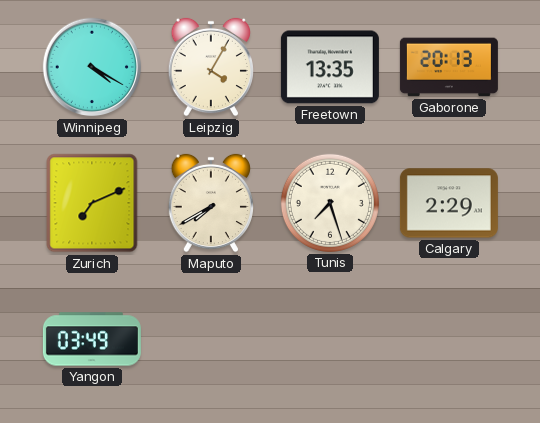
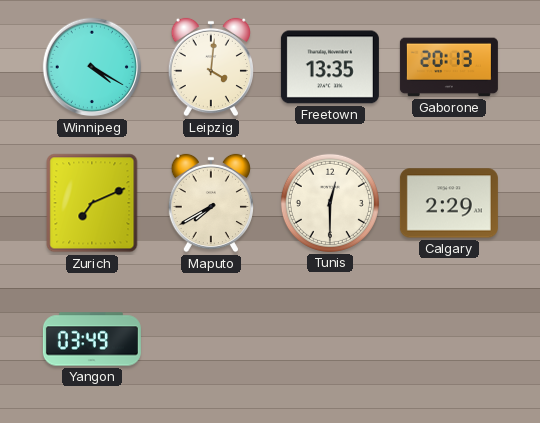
Leipzig: 4:05 -> 4:01 (211, 67)
Tunis: 7:27 -> 12:30 (330, 203)
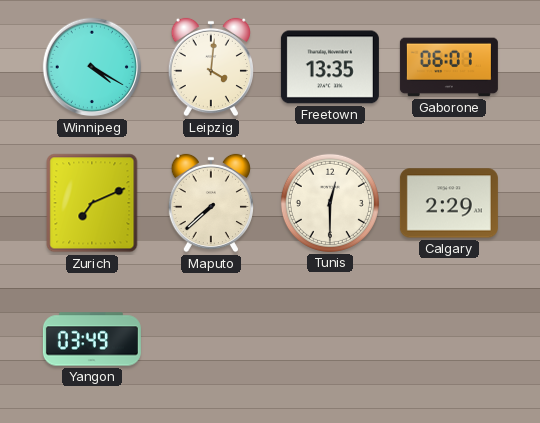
Gaborone: 20:13 -> 06:01 (449, 67)
Maputo: 7:40 -> 7:38 (211, 203)
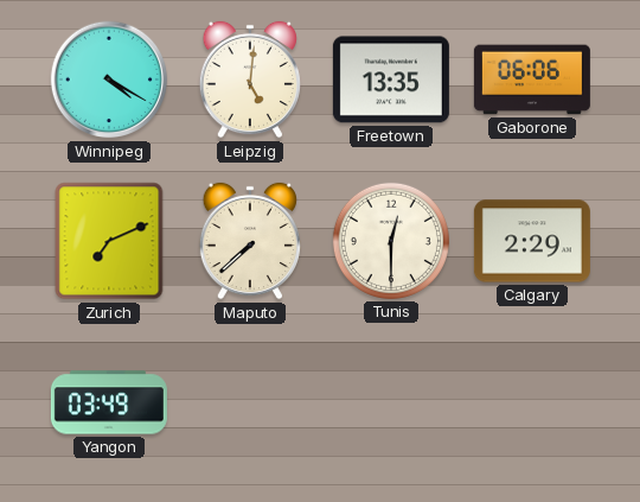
Leipzig: 4:01 -> 5:01 (250, 80)
Gaborone: 06:01 -> 06:06 (532, 80)
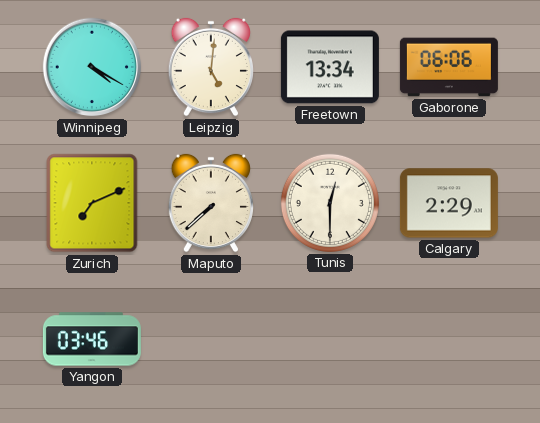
Freetown: 13:35 -> 13:34 (330, 67)
Yangon: 03:49 -> 03:46 (92, 339)
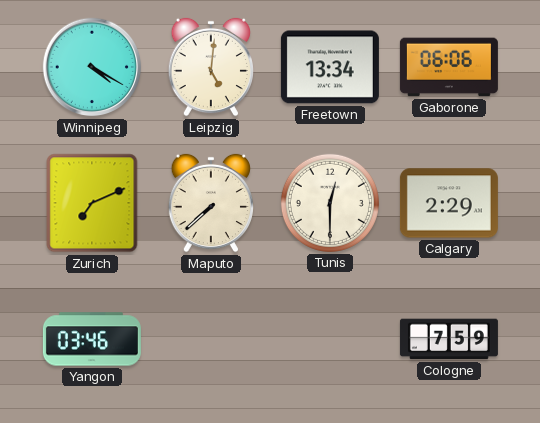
Cologne: none -> 7:59 (449, 339)
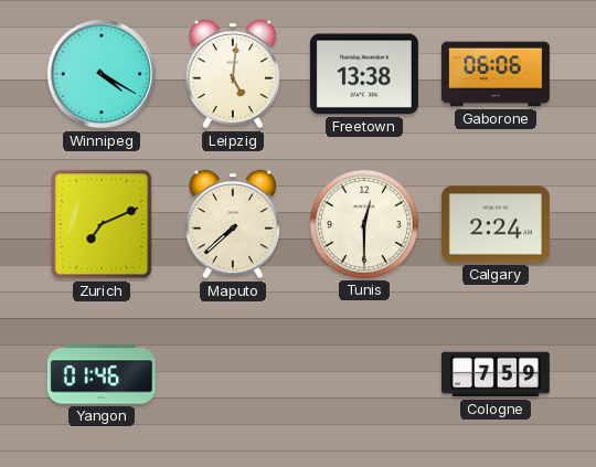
Freetown: 13:34 -> 13:38 (364, 74)
Calgary: 2:29 -> 2:24 (496, 224)
Yangon: 03:46 -> 01:46 (102, 374)
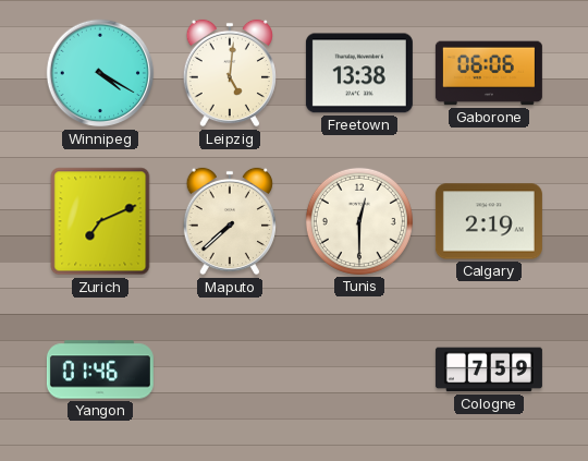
Calgary: 2:24 -> 2:19 (489, 221)
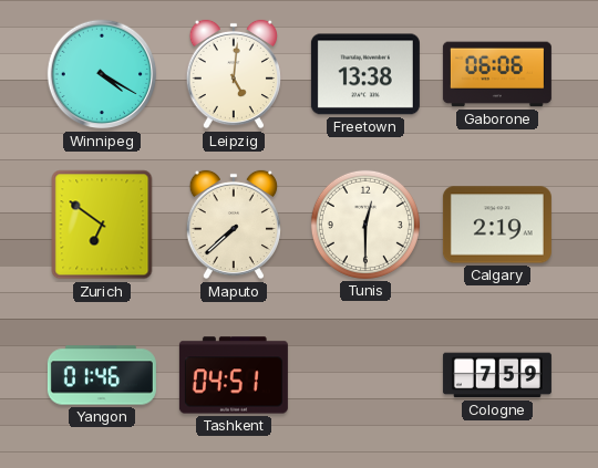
Zurich: 7:11 -> 6:51 (102, 225)
Tashkent: none -> 04:51 (234, 375)
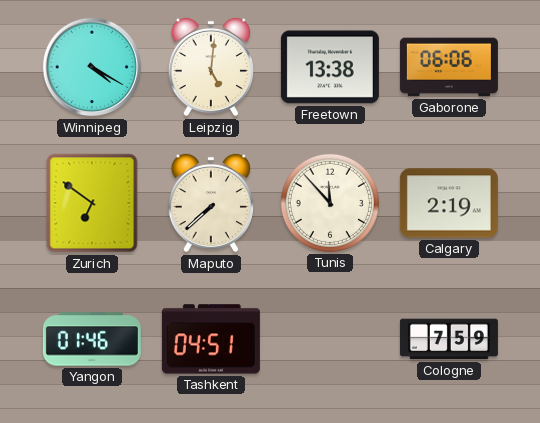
Tunis: 12:30 -> 11:53 (330, 203)
